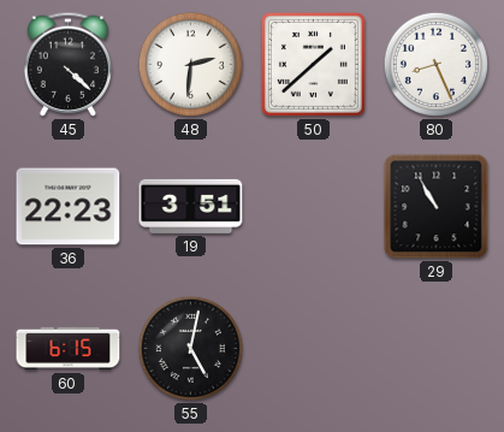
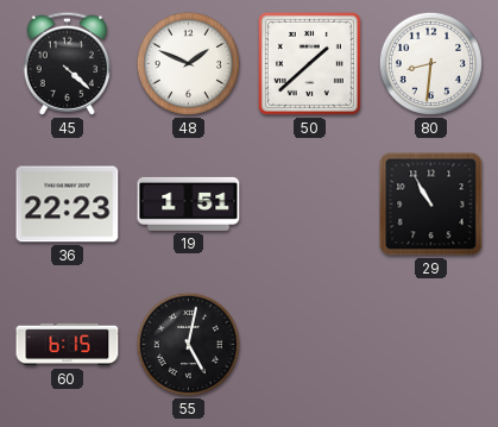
48: 2:31 -> 1:49 (188, 63)
80: 8:26 -> 8:31 (430, 63)
19: 3:51 -> 1:51 (189, 203)
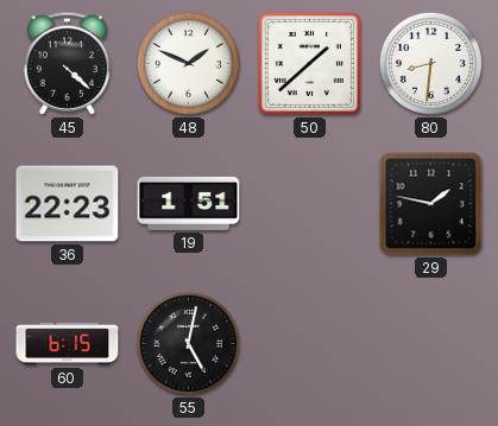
29: 10:55 -> 1:47 (431, 204)
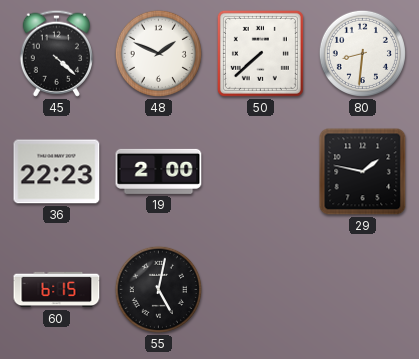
50: 1:38 -> 7:38 (260, 53)
19: 1:51 -> 2:00 (159, 171)
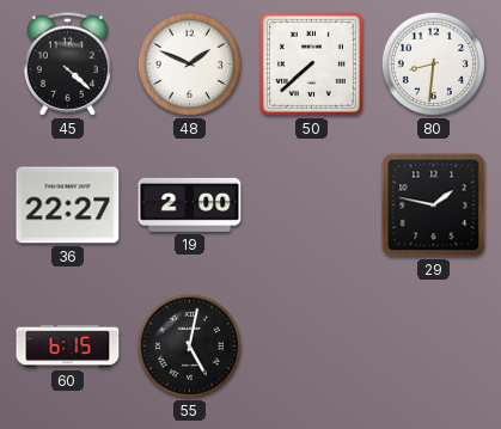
36: 22:23 -> 22:27 (68, 206)
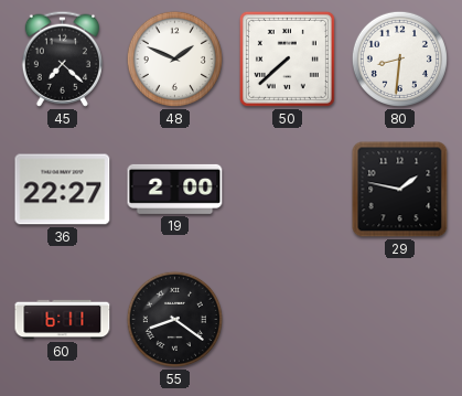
45: 4:22 -> 7:22 (62, 58)
60: 6:15 -> 6:11 (63, 320)
55: 5:02 -> 8:21 (174, 319)
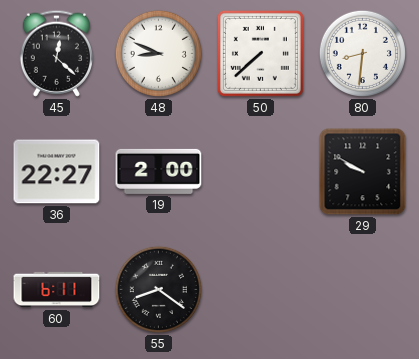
45: 7:22 -> 12:22 (56, 53)
48: 1:49 -> 8:49 (158, 53)
29: 1:47 -> 9:50 (363, 172)
